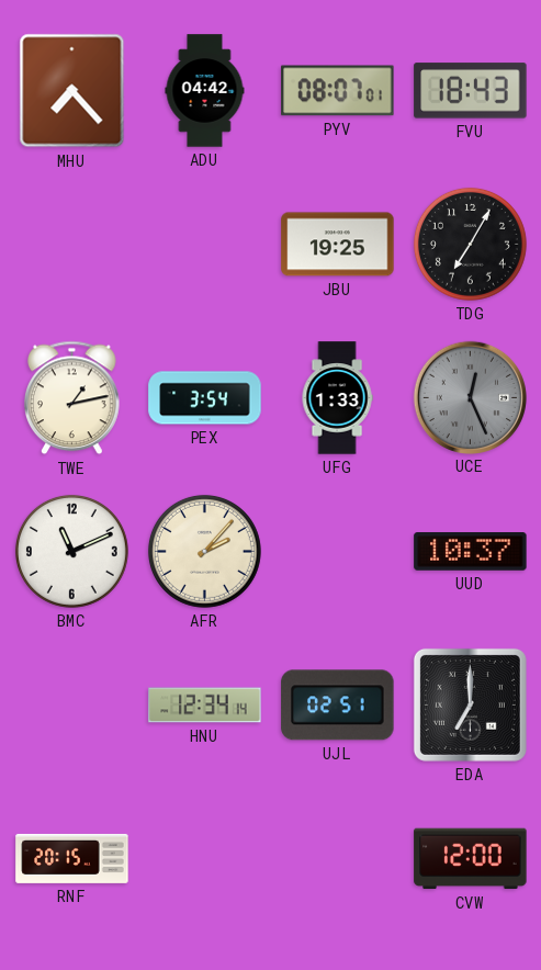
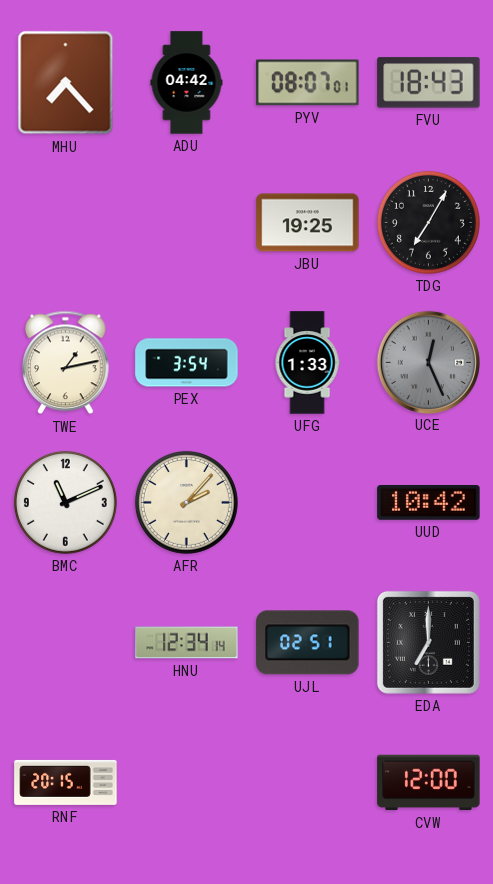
UUD: 10:37 -> 10:42 (429, 503)
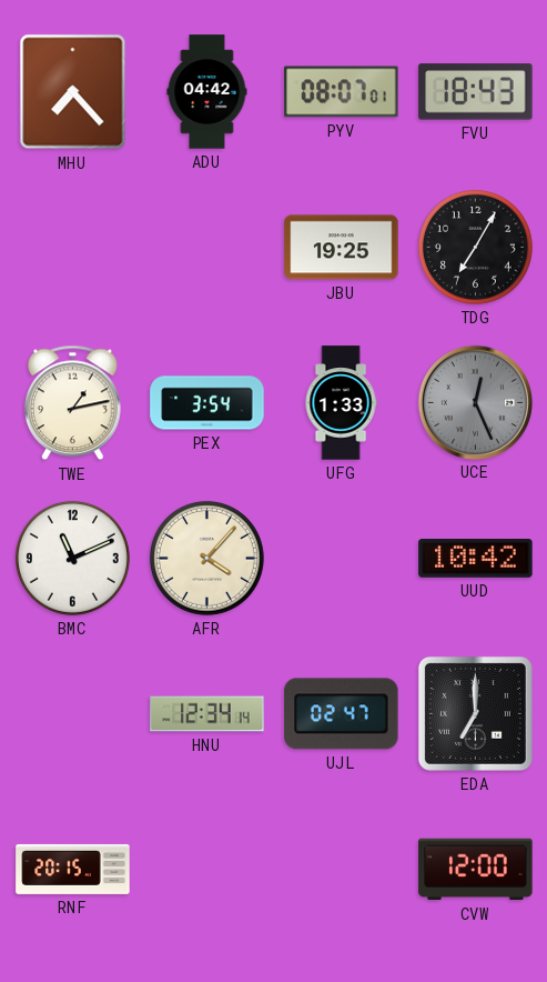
AFR: 2:07 -> 4:07 (206, 558)
UJL: 02:51 -> 02:47 (342, 714)
